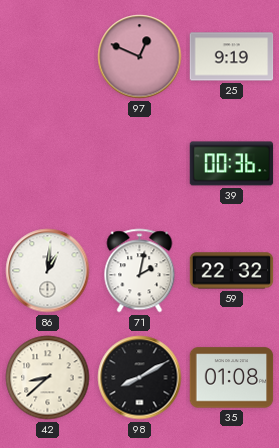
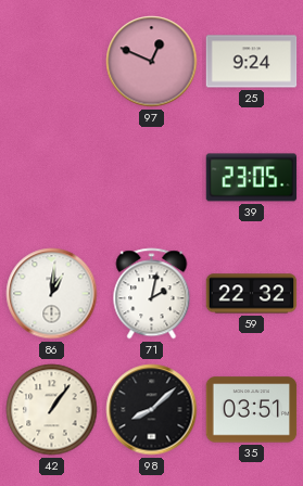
25: 9:19 -> 9:24 (252, 62)
39: 00:36 -> 23:05 (252, 178)
42: 8:38 -> 1:06 (52, 410)
98: 8:10 -> 8:08 (152, 410)
35: 01:08 -> 03:51 (252, 410)
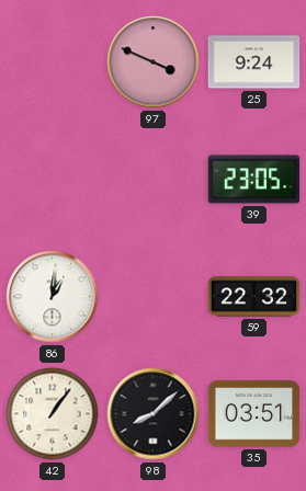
97: 12:49 -> 3:49 (154, 62)
71: 2:02 -> none (152, 294)
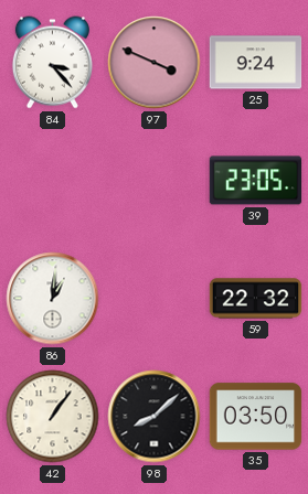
84: none -> 3:23 (52, 63)
35: 03:51 -> 03:50 (256, 417)
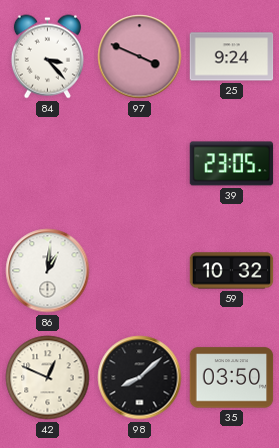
59: 22:32 -> 10:32 (232, 271)
42: 1:06 -> 12:49 (48, 378)
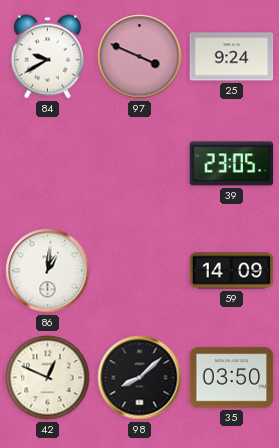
84: 3:23 -> 9:40 (47, 57)
59: 10:32 -> 14:09 (232, 271)
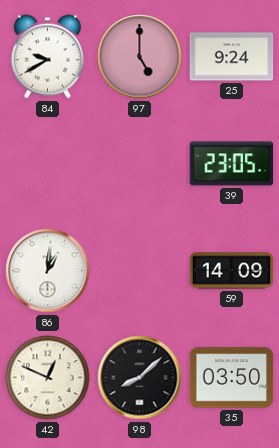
97: 3:49 -> 5:00 (140, 57)
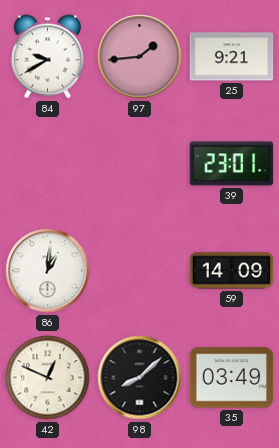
97: 5:00 -> 1:44 (140, 57)
25: 9:24 -> 9:21 (232, 57)
39: 23:05 -> 23:01 (232, 164)
35: 03:50 -> 03:49 (232, 378)
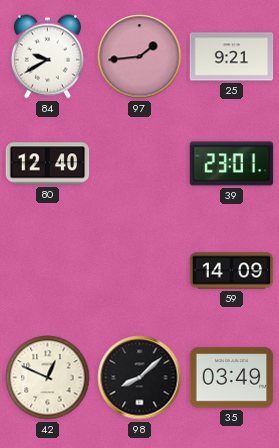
80: none -> 12:40 (48, 164)
86: 1:01 -> none (48, 271)
